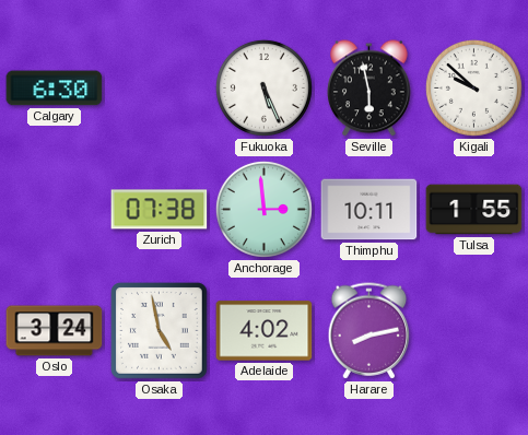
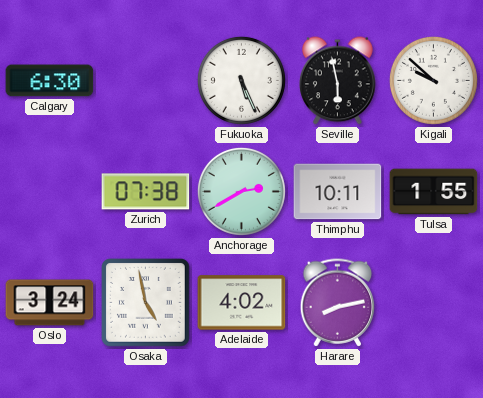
Anchorage: 2:59 -> 2:40 (241, 191)
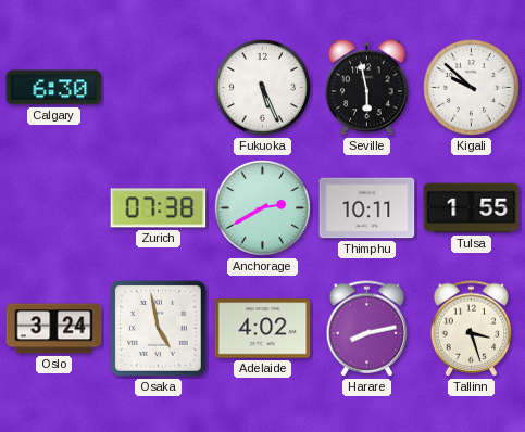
Tallinn: none -> 3:27 (472, 329)
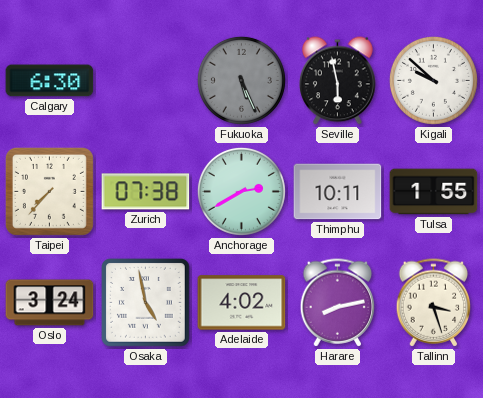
Fukuoka dial: white -> grey (241, 80)
Taipei: none -> 7:37 (49, 191)
